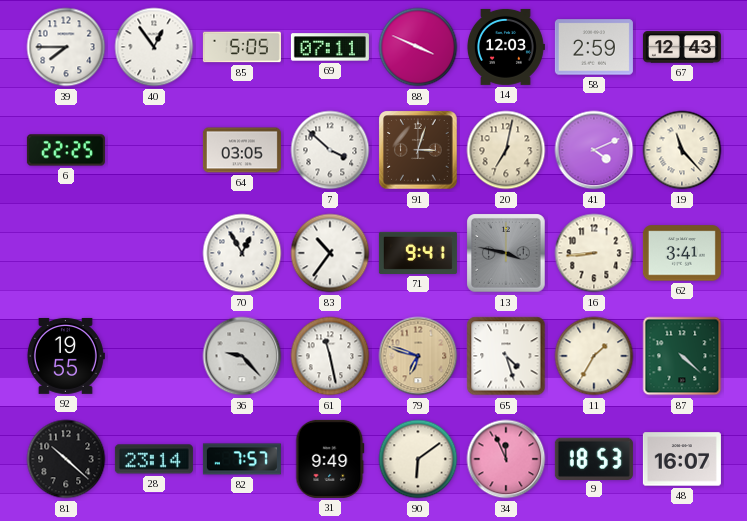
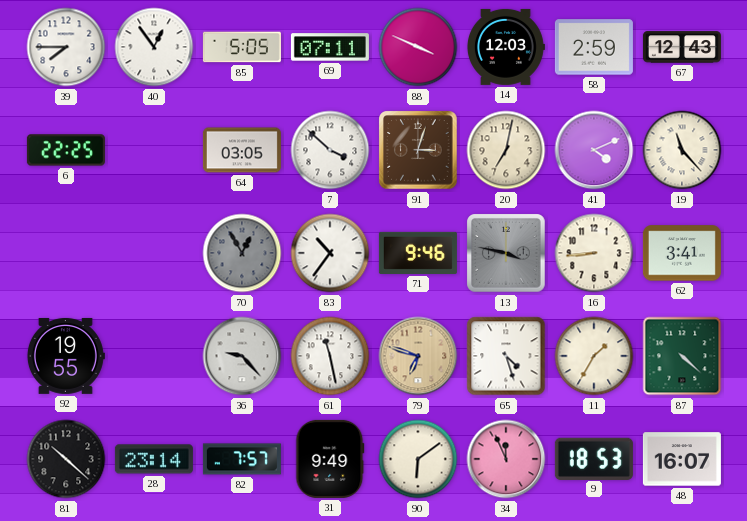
70 dial: white -> grey (242, 253)
71: 9:41 -> 9:46 (418, 253)
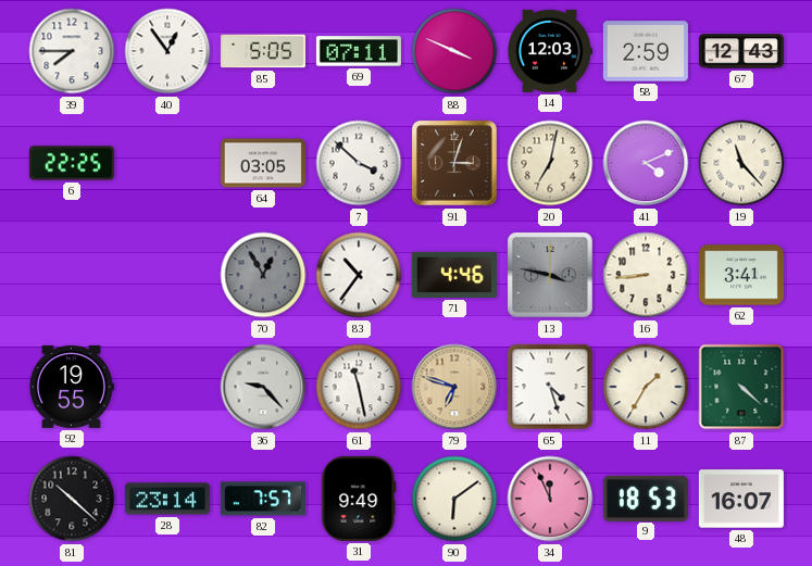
71: 9:46 -> 4:46 (454, 275)
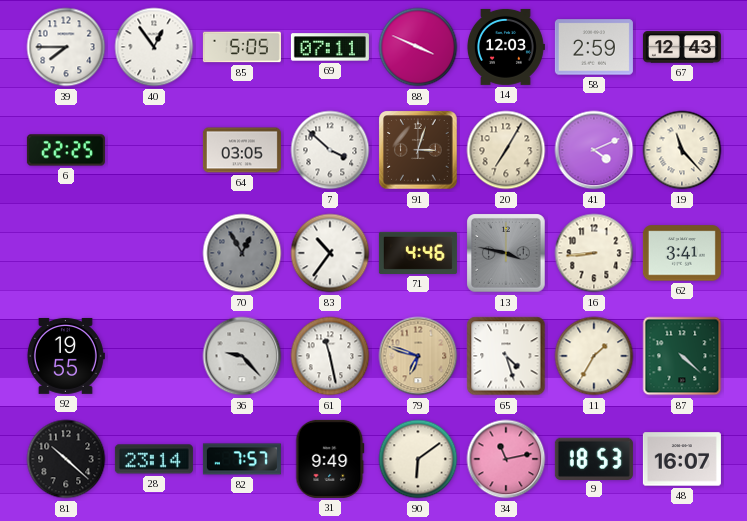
20: 7:02 -> 7:05 (506, 150)
34: 11:56 -> 11:13 (506, 459)
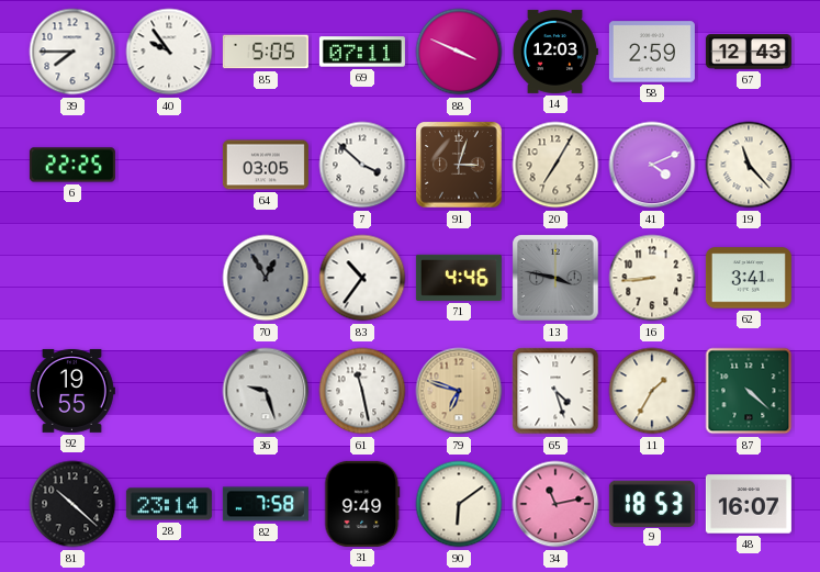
40: 12:54 -> 9:54 (169, 52)
36: 9:23 -> 9:27 (266, 391)
82: 7:57 -> 7:58 (266, 504)
